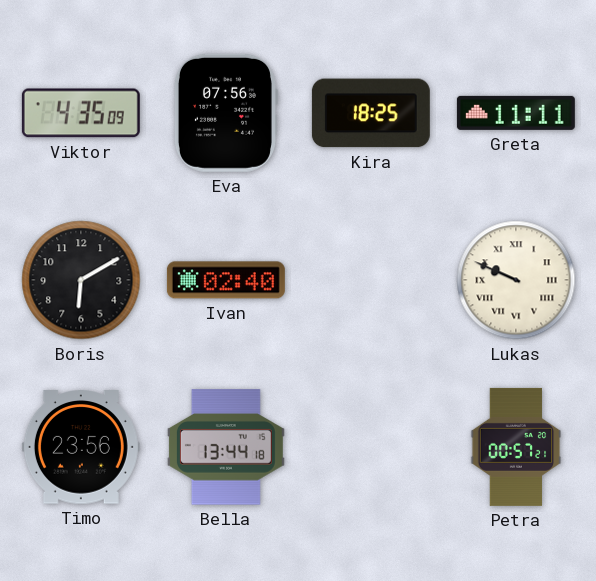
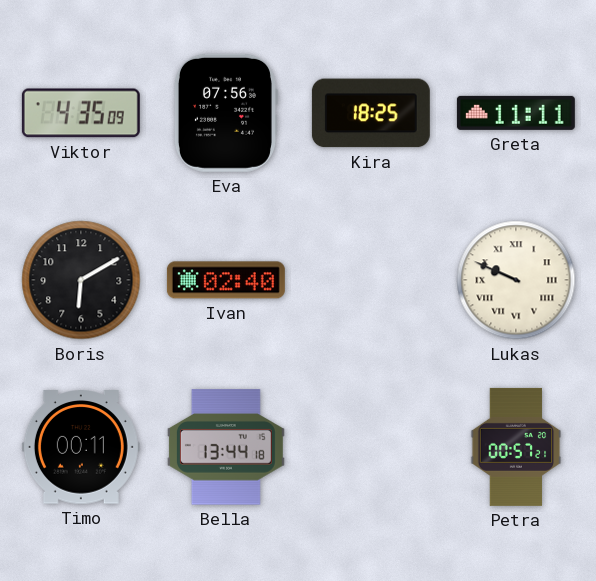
Timo: 23:56 -> 00:11 (81, 447)
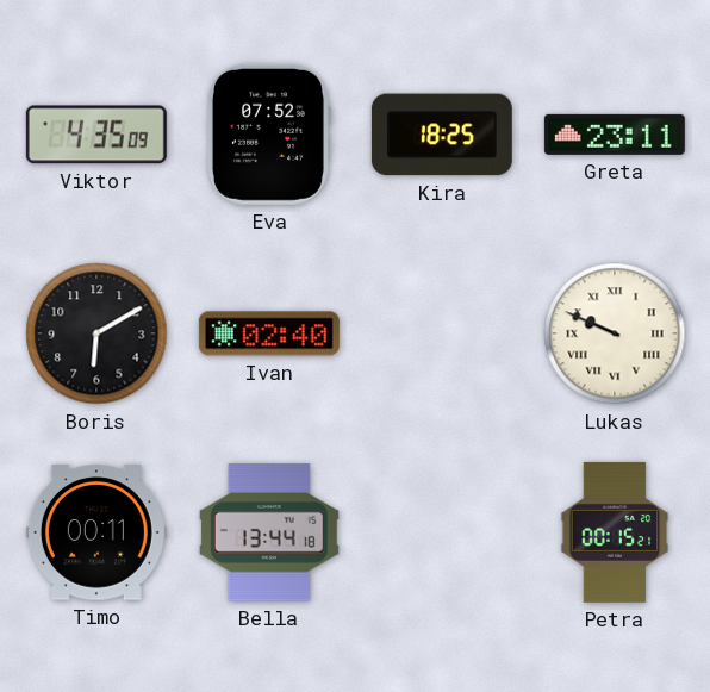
Eva: 07:56 -> 07:52 (268, 135)
Greta: 11:11 -> 23:11 (615, 135)
Petra: 00:57 -> 00:15 (615, 532)
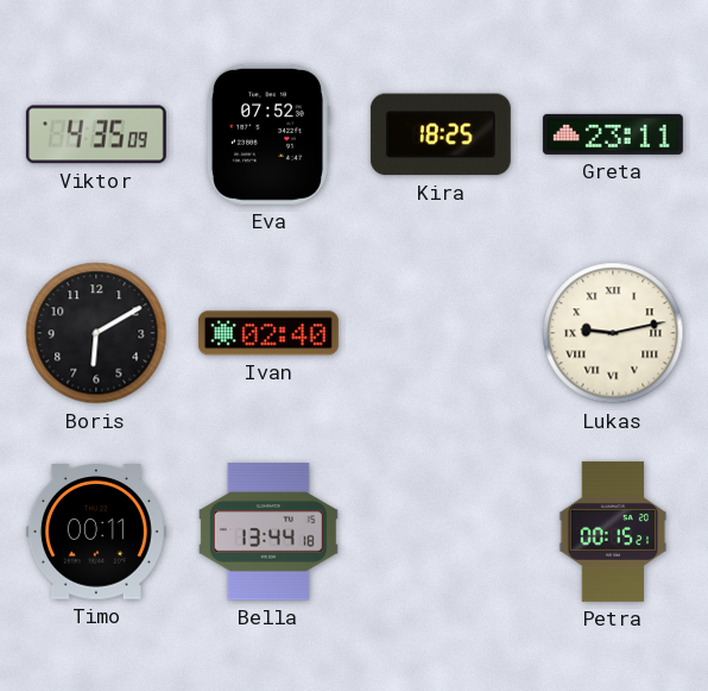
Lukas: 9:49 -> 9:13 (613, 333)
